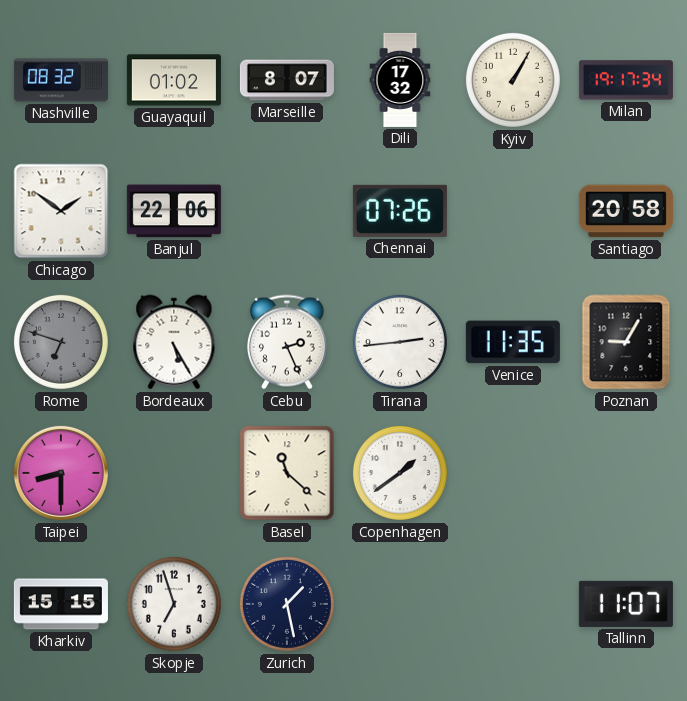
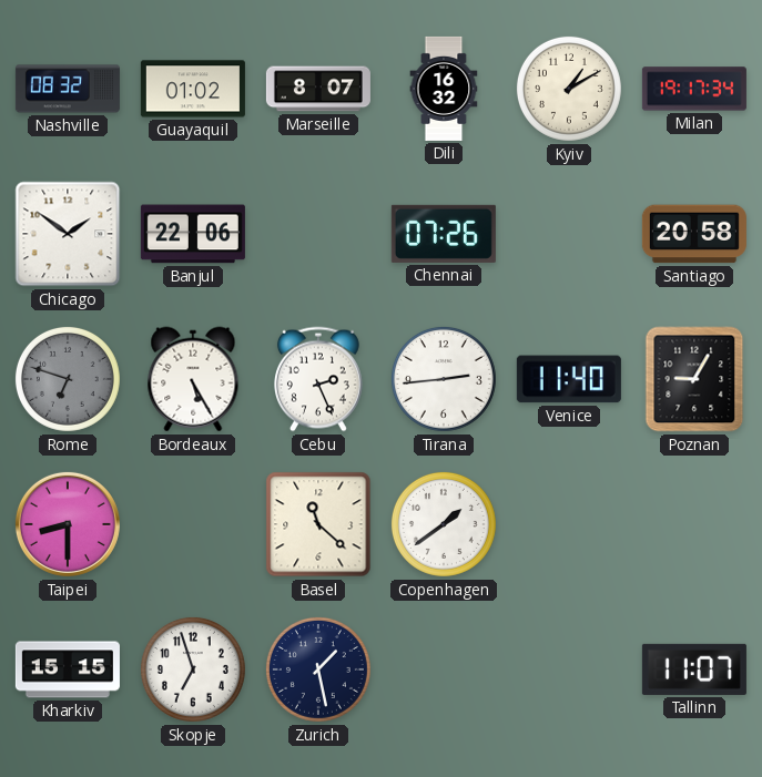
Dili: 17:32 -> 16:32 (444, 89)
Kyiv: 1:05 -> 1:10 (569, 89)
Venice: 11:35 -> 11:40 (569, 379)
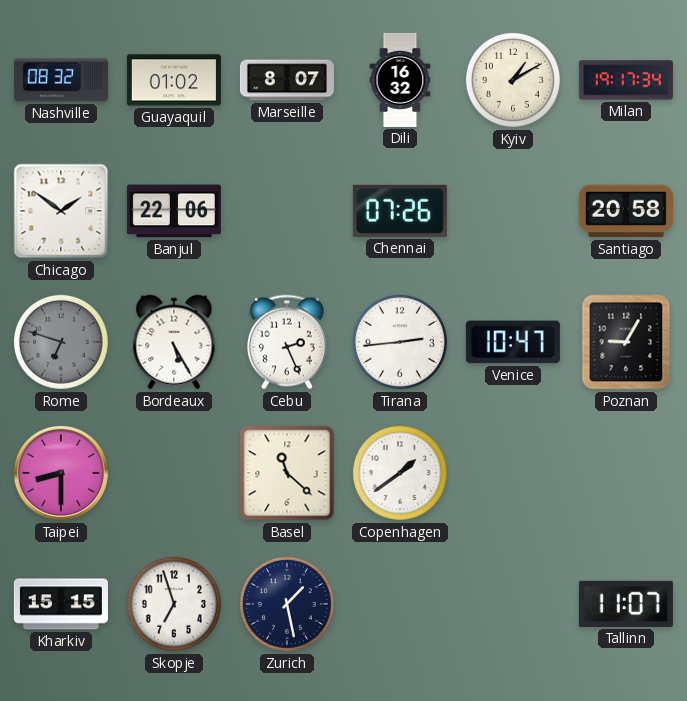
Venice: 11:40 -> 10:47 (513, 342)
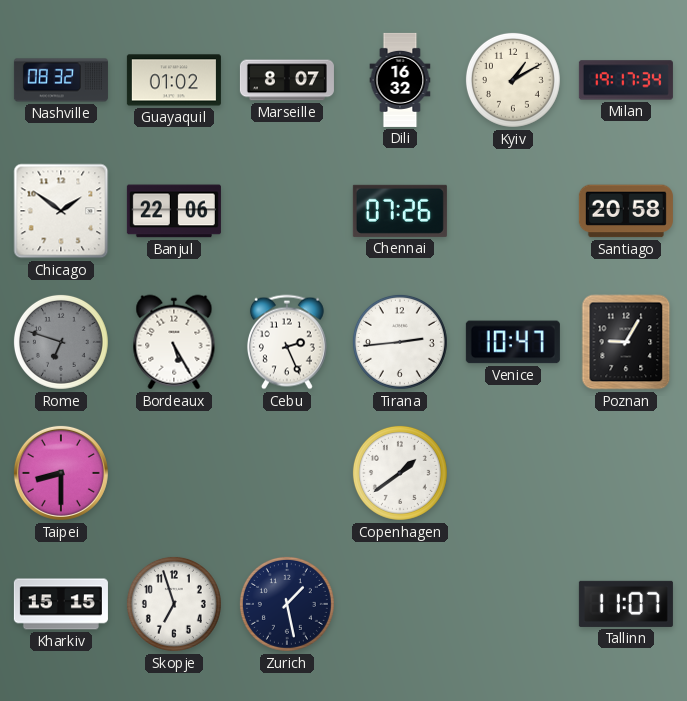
Basel: 11:22 -> none (287, 473)
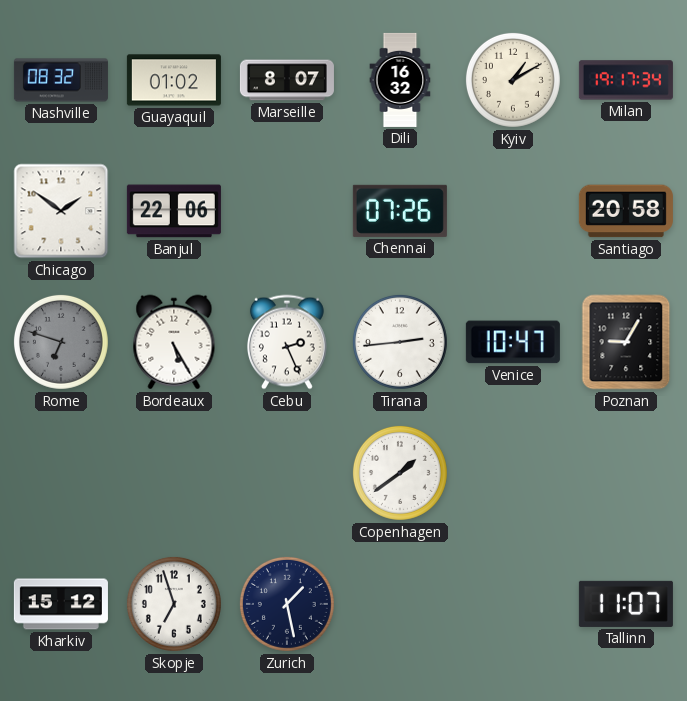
Taipei: 8:30 -> none (61, 473)
Kharkiv: 15:15 -> 15:12 (61, 604)
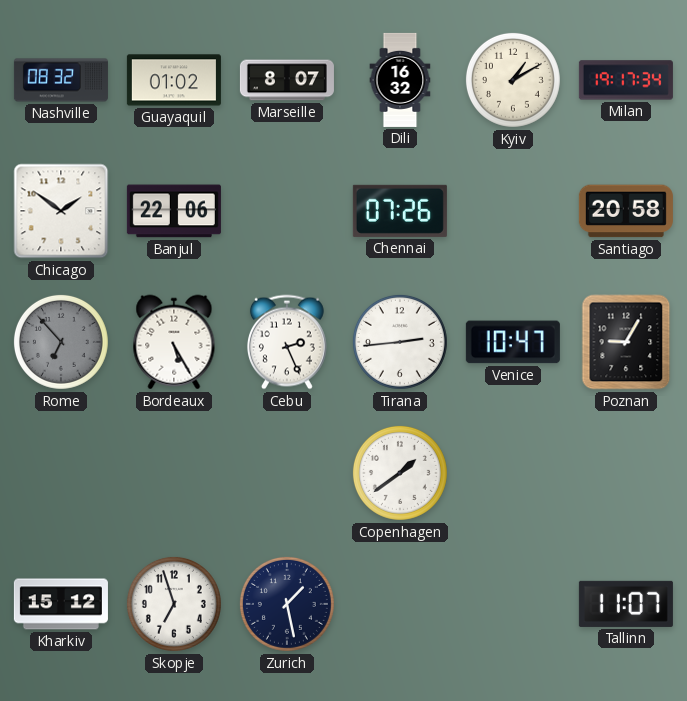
Rome: 6:48 -> 6:53 (61, 342)
